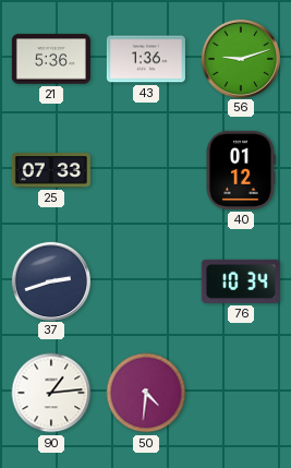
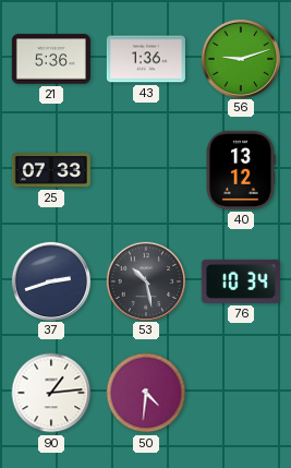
40: 01:12 -> 13:12 (241, 170)
53: none -> 10:28 (145, 280)
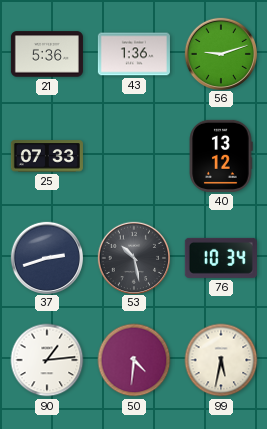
99: none -> 5:32 (221, 360)
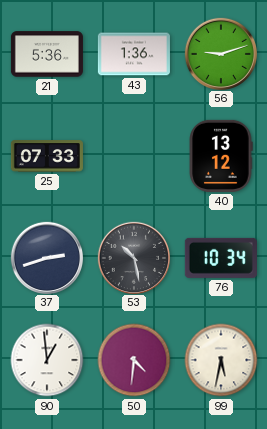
90: 1:14 -> 12:59 (47, 360)
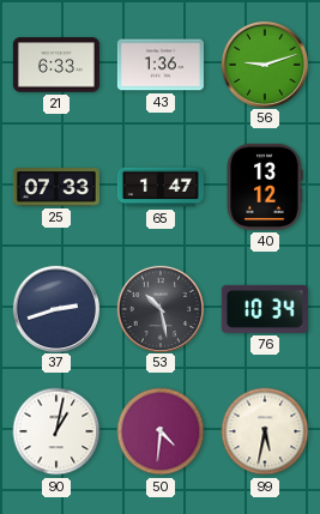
21: 5:36 -> 6:33 (56, 65)
65: none -> 1:47 (161, 187)
90: 12:59 -> 1:02 (56, 431)
